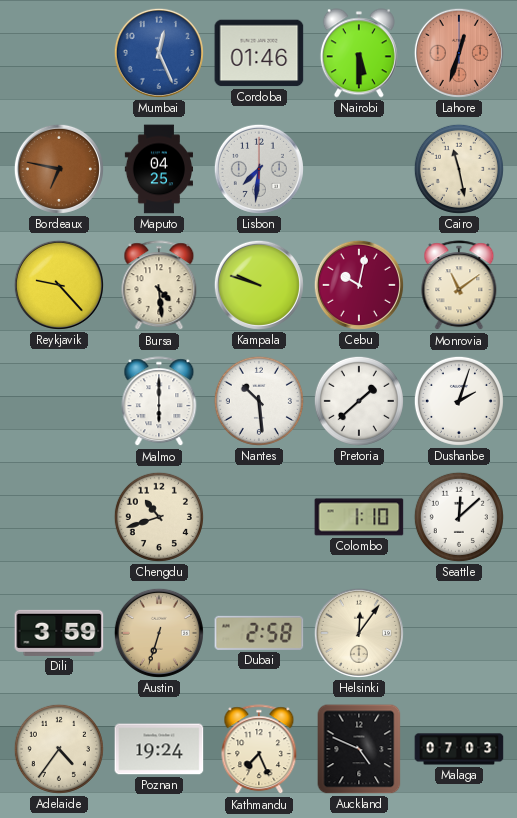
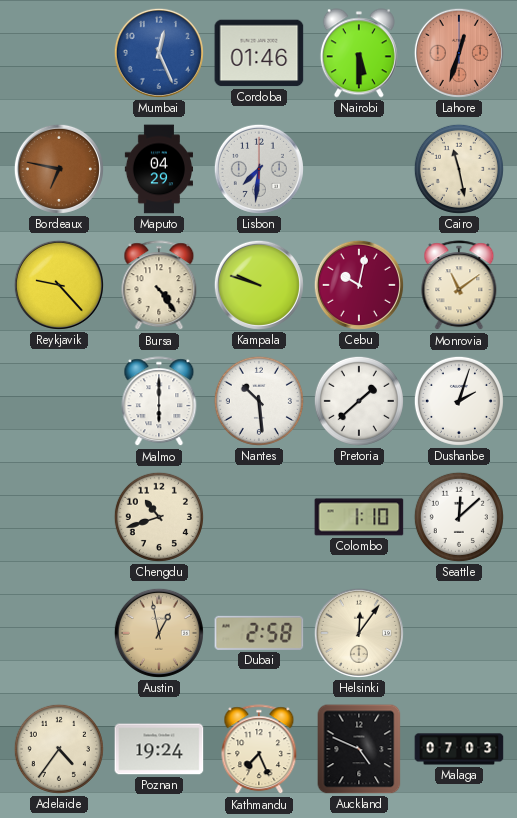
Maputo: 04:25 -> 04:29 (158, 169)
Bursa: 4:29 -> 4:24 (159, 286)
Dili: 3:59 -> none (59, 633)
Austin: 6:33 -> 12:58 (159, 633)
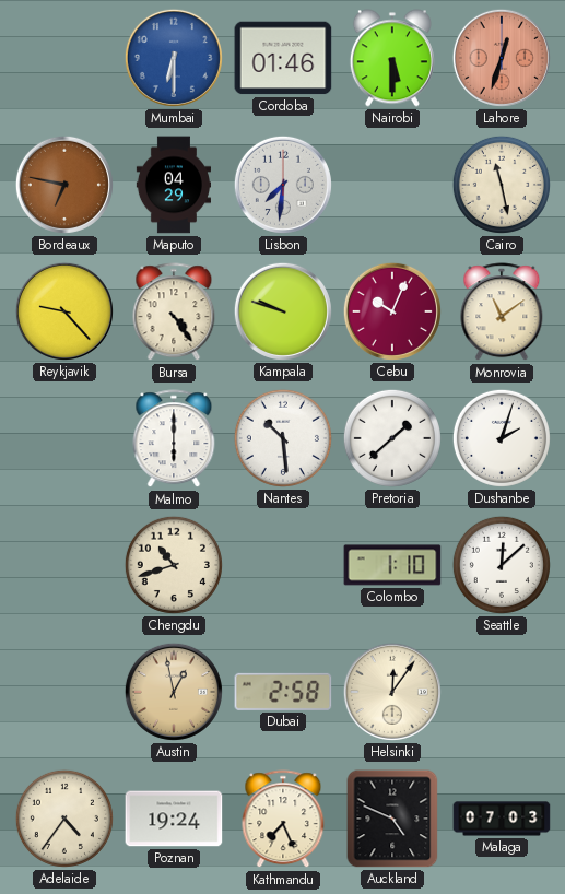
Mumbai: 12:26 -> 6:30 (174, 58)
Cebu: 10:02 -> 10:04 (392, 311)
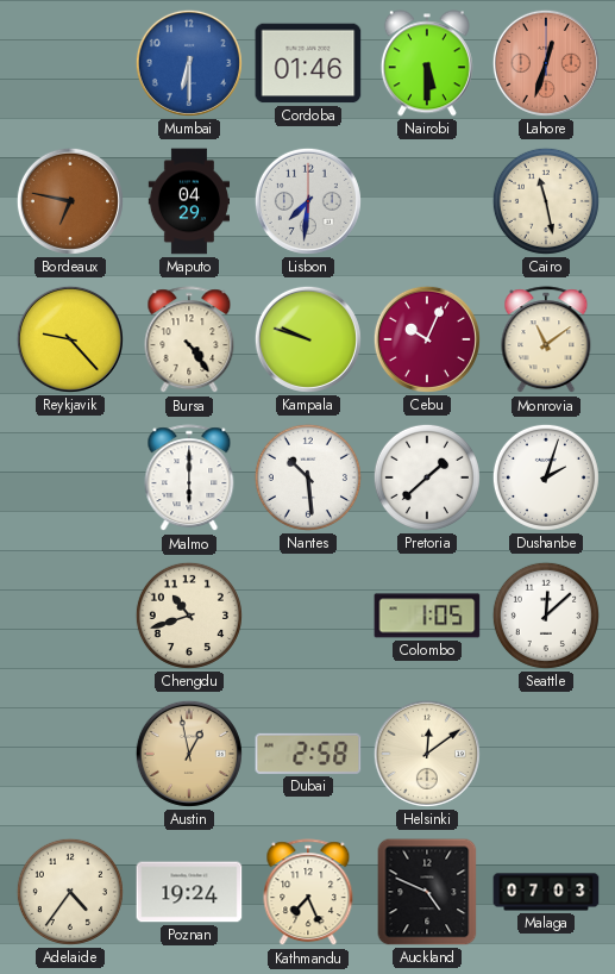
Colombo: 1:10 -> 1:05 (427, 616)
Helsinki: 12:06 -> 12:09 (427, 754)
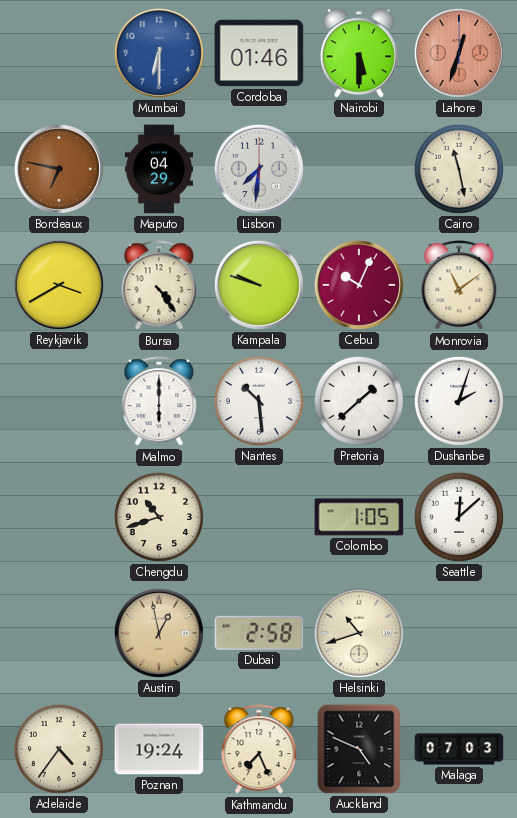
Reykjavik: 9:23 -> 3:40 (59, 285)
Helsinki: 12:09 -> 10:42 (359, 633)
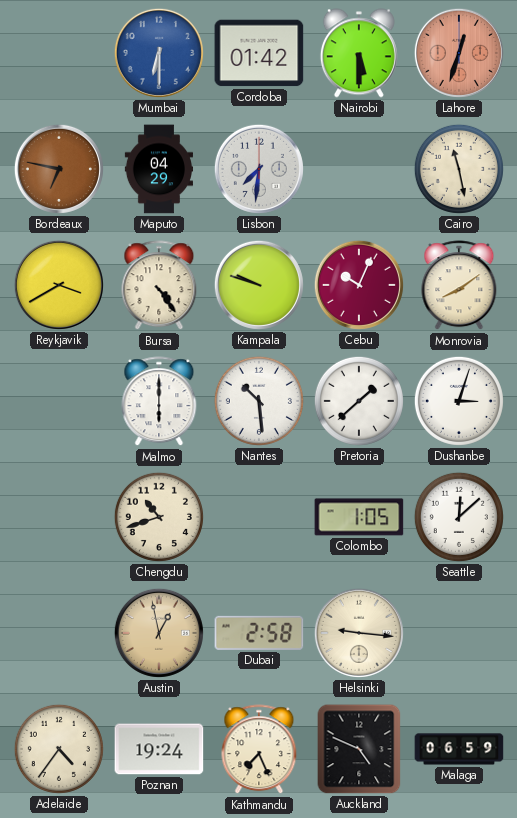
Cordoba: 01:46 -> 01:42 (259, 53)
Monrovia: 11:09 -> 8:09 (459, 286)
Dushanbe: 2:03 -> 3:03 (459, 401)
Helsinki: 10:42 -> 9:16 (359, 633)
Malaga: 07:03 -> 06:59 (459, 749)
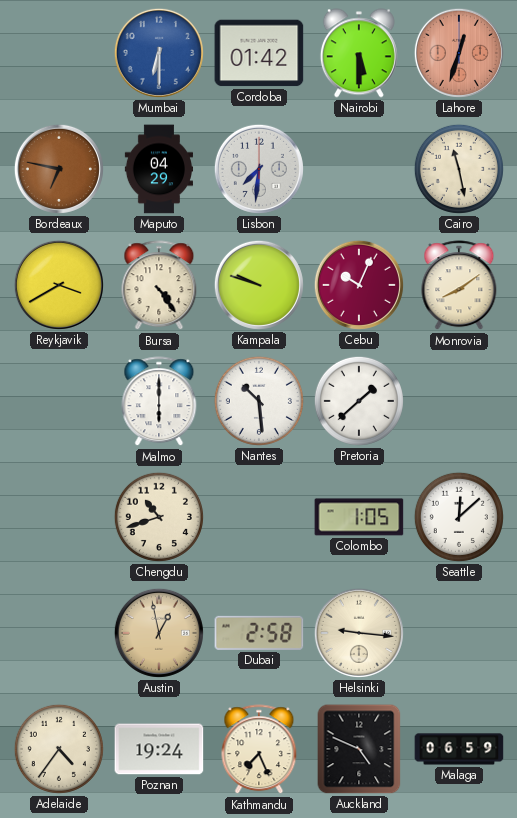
Dushanbe: 3:03 -> none (459, 401)
